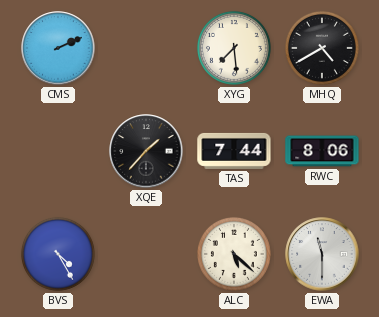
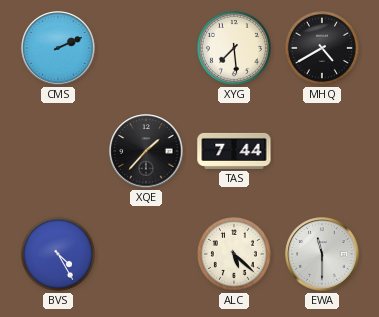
RWC: 8:06 -> none (322, 151)
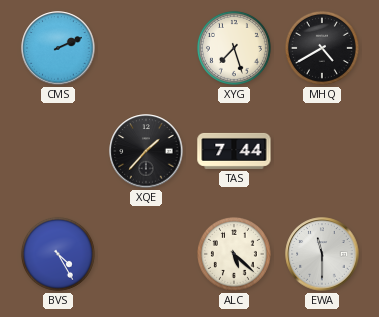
XYG: 7:29 -> 7:27 (234, 48)
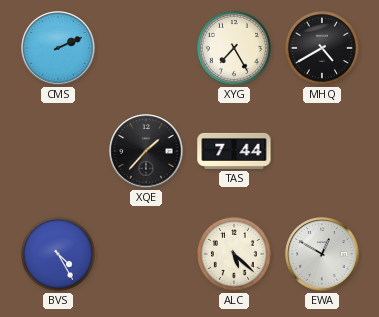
XYG: 7:27 -> 7:25 (234, 48)
EWA: 11:30 -> 12:50 (322, 254)
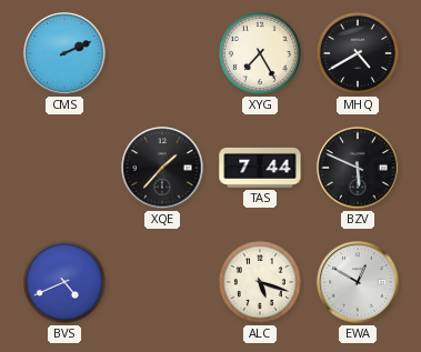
BZV: none -> 5:49 (358, 168)
BVS: 4:25 -> 4:41 (64, 282)
ALC: 5:22 -> 5:18 (260, 282)
